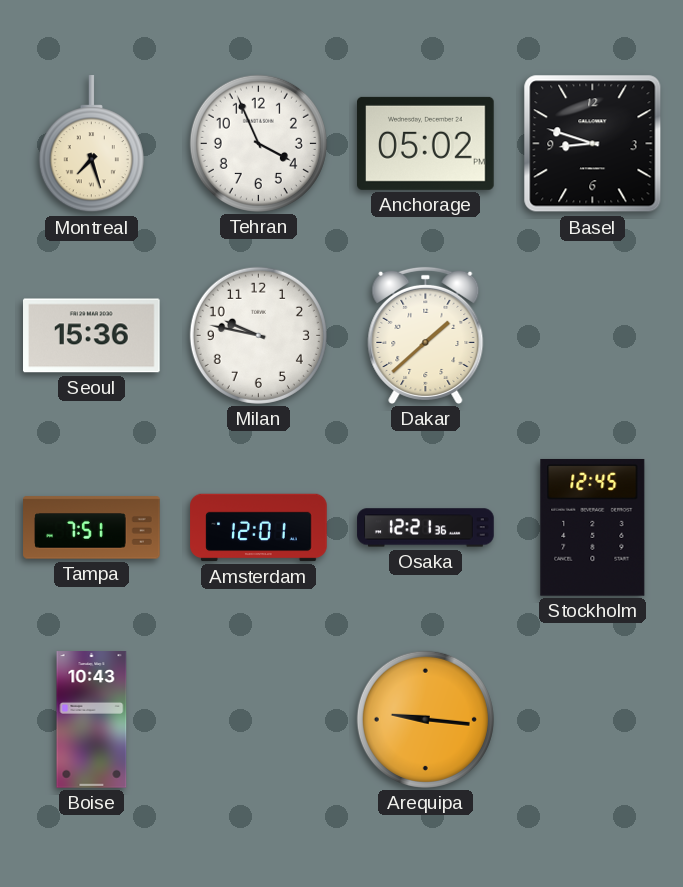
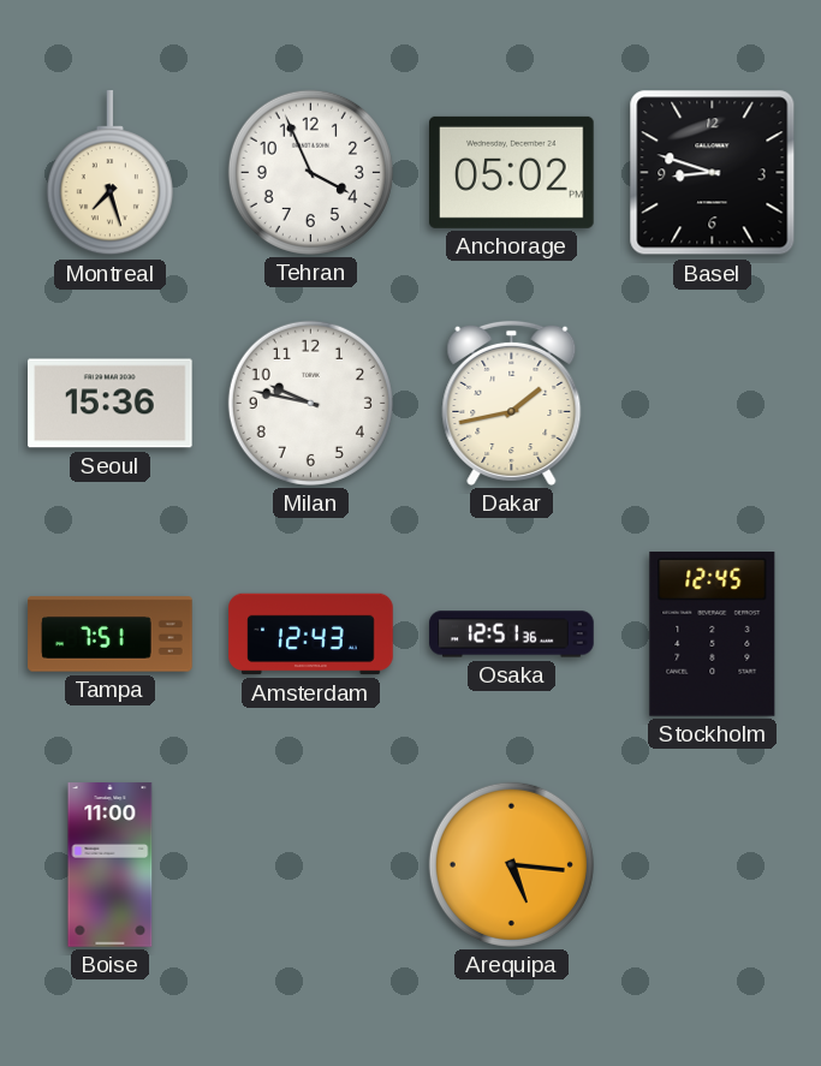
Dakar: 1:38 -> 1:43 (512, 403)
Amsterdam: 12:01 -> 12:43 (311, 635)
Osaka: 12:21 -> 12:51 (512, 635)
Boise: 10:43 -> 11:00 (111, 865)
Arequipa: 9:16 -> 5:16 (511, 864)
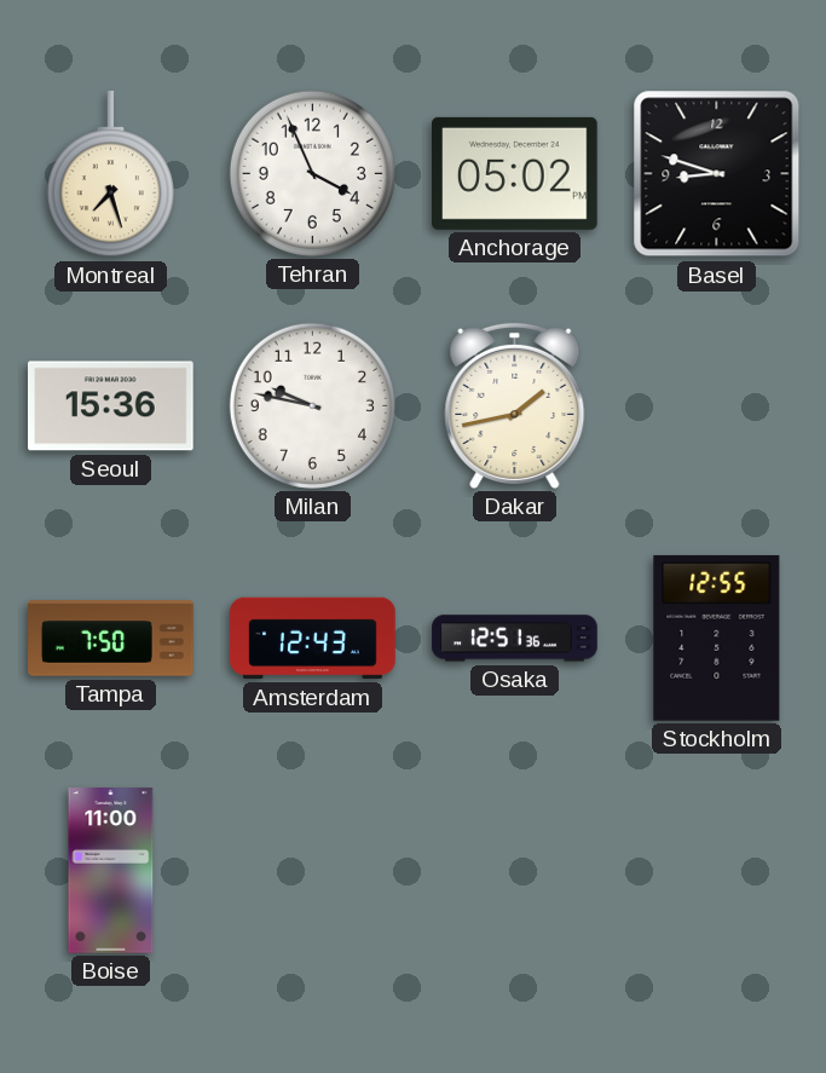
Tampa: 7:51 -> 7:50 (111, 639)
Stockholm: 12:45 -> 12:55 (717, 638)
Arequipa: 5:16 -> none (511, 864)
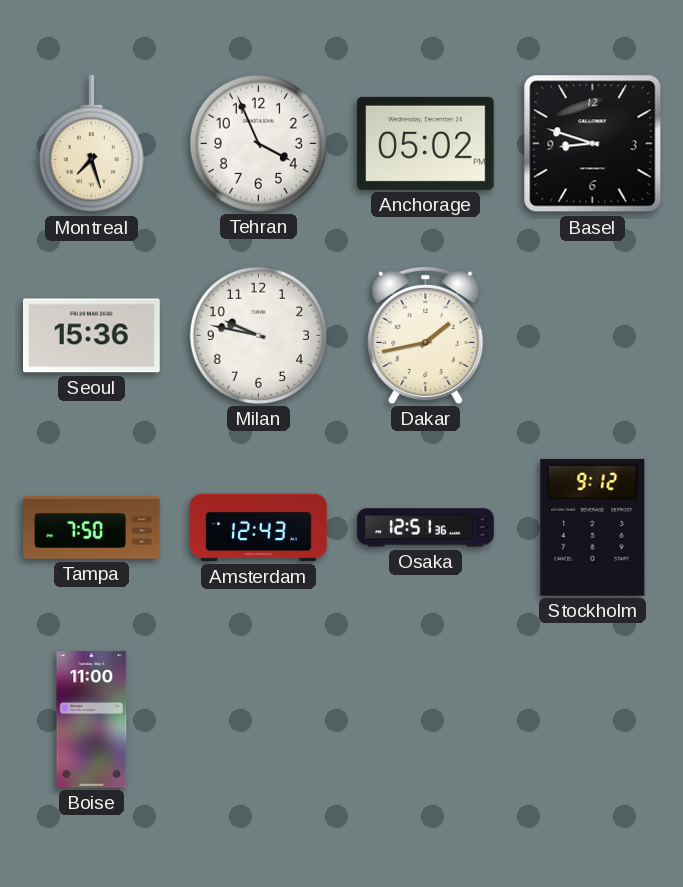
Stockholm: 12:55 -> 9:12 (593, 527)
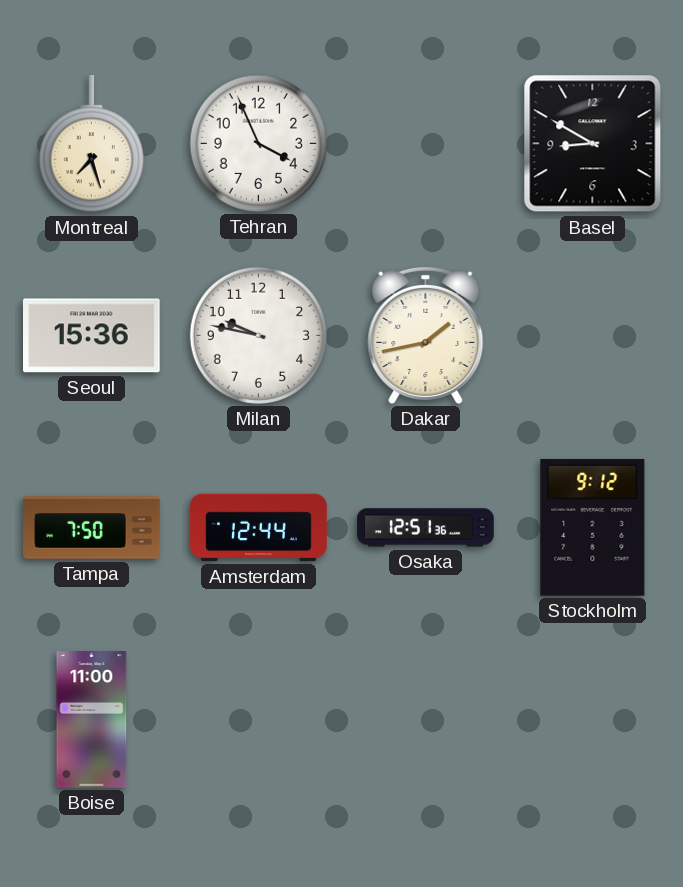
Anchorage: 05:02 -> none (426, 143)
Basel: 8:48 -> 8:50 (593, 144)
Amsterdam: 12:43 -> 12:44 (259, 528)
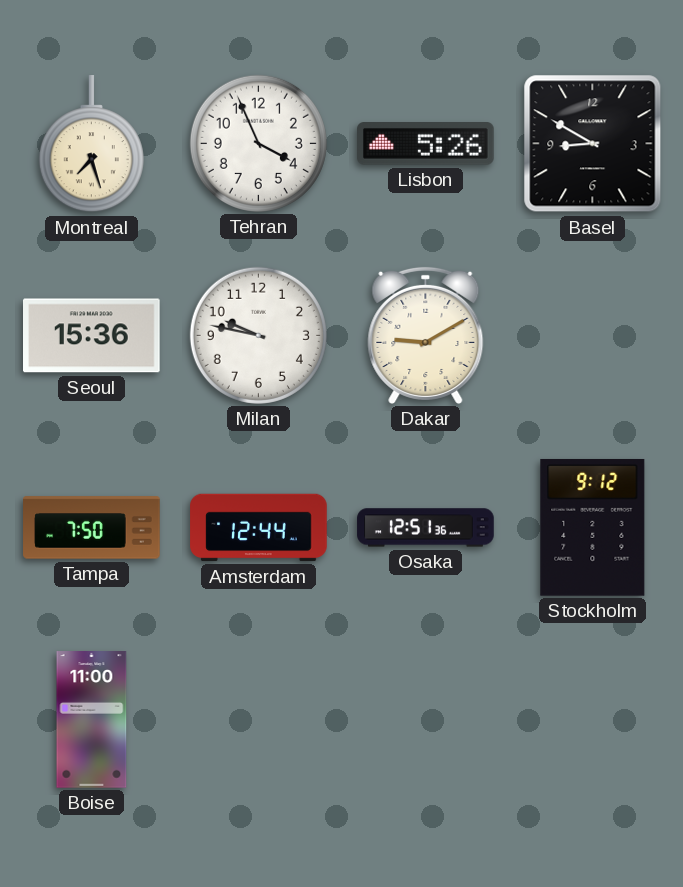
Lisbon: none -> 5:26 (426, 144)
Dakar: 1:43 -> 9:10 (426, 335)
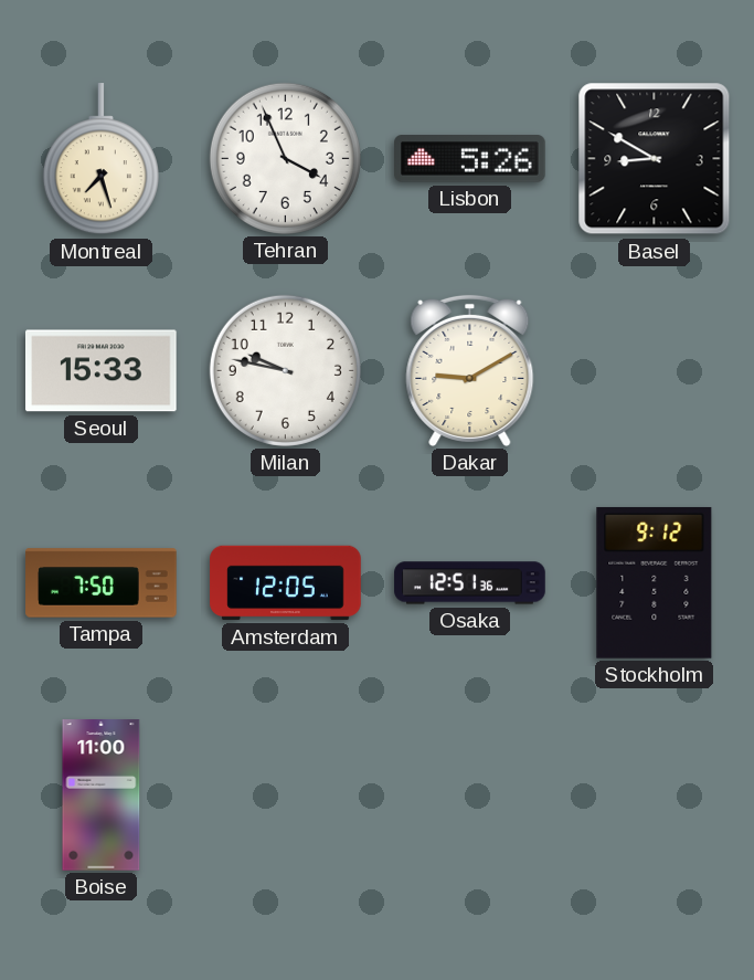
Seoul: 15:36 -> 15:33 (102, 371)
Amsterdam: 12:44 -> 12:05 (286, 583)
